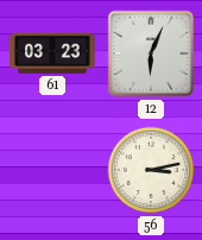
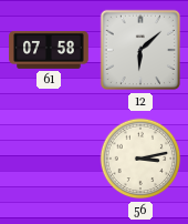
61: 03:23 -> 07:58 (49, 50)
12: 6:04 -> 6:08 (140, 50)
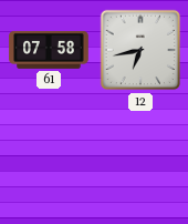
12: 6:08 -> 6:43 (140, 50)
56: 3:13 -> none (140, 159)
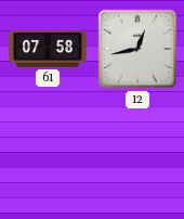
12: 6:43 -> 12:43 (137, 49)
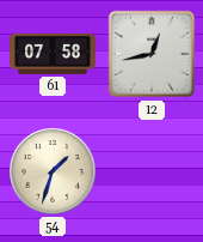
54: none -> 1:33 (53, 171)
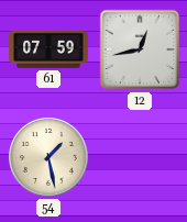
61: 07:58 -> 07:59 (48, 49)
54: 1:33 -> 1:28 (48, 157)
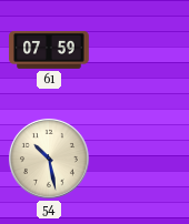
12: 12:43 -> none (140, 49)
54: 1:28 -> 10:28 (49, 159)
